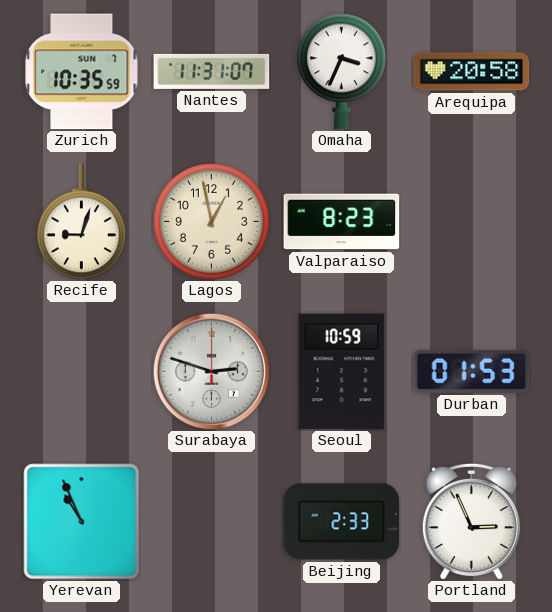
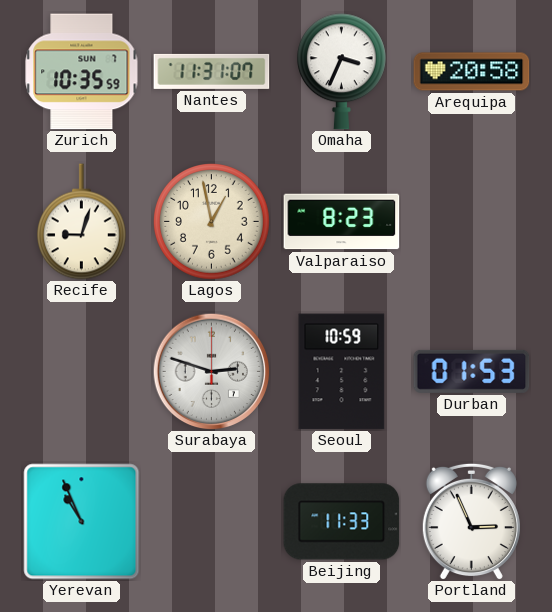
Beijing: 2:33 -> 11:33 (342, 522)
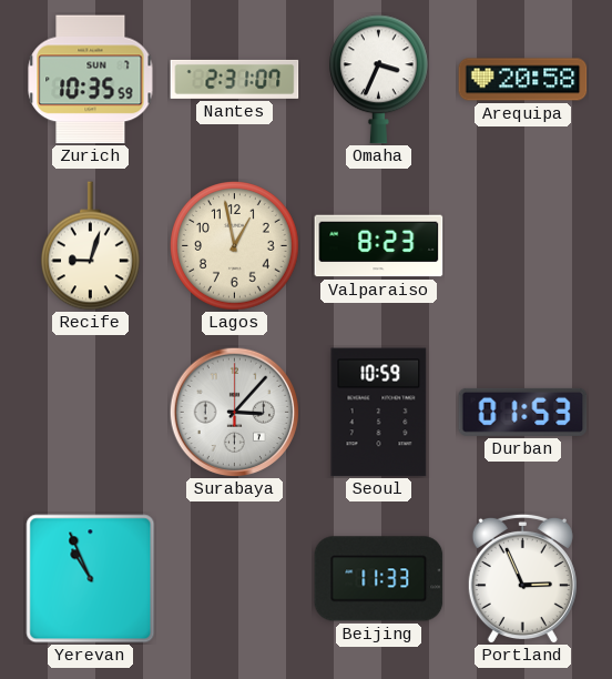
Nantes: 11:31 -> 2:31 (235, 79)
Surabaya: 2:48 -> 3:07 (234, 412)
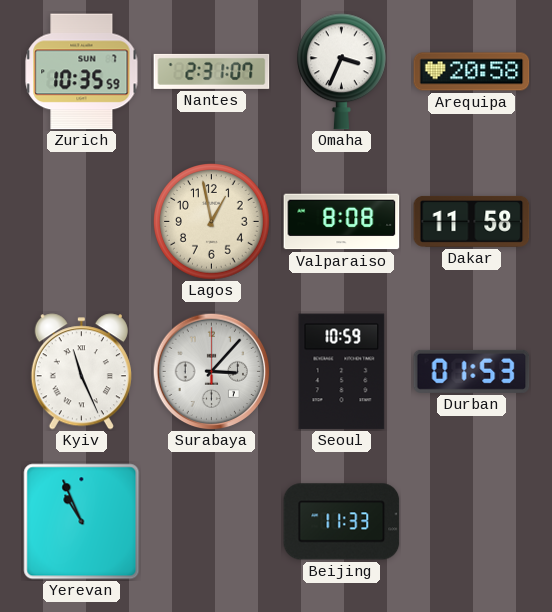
Recife: 9:03 -> none (90, 246)
Valparaiso: 8:23 -> 8:08 (342, 222)
Dakar: none -> 11:58 (472, 221)
Kyiv: none -> 11:26 (81, 372)
Portland: 2:56 -> none (522, 578)
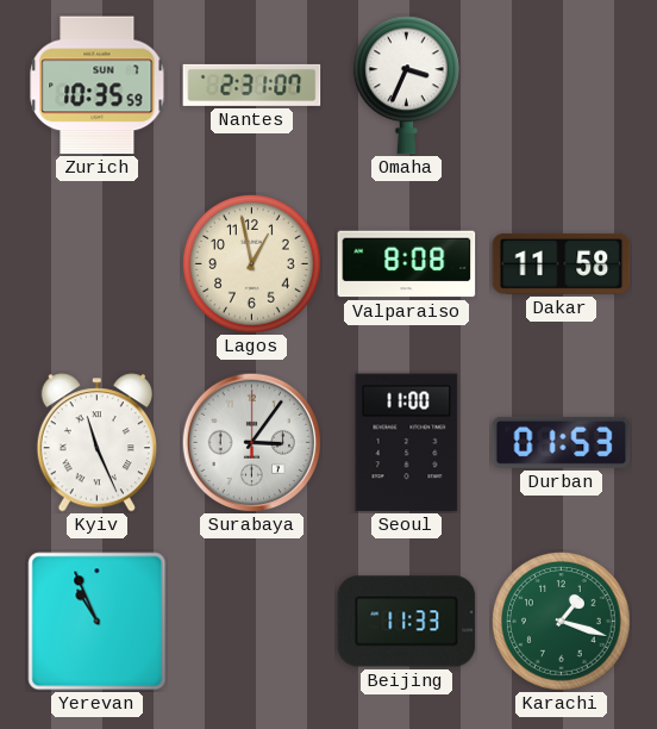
Arequipa: 20:58 -> none (472, 72)
Surabaya: 3:07 -> 3:06 (251, 442)
Seoul: 10:59 -> 11:00 (407, 443)
Karachi: none -> 1:18 (562, 622)
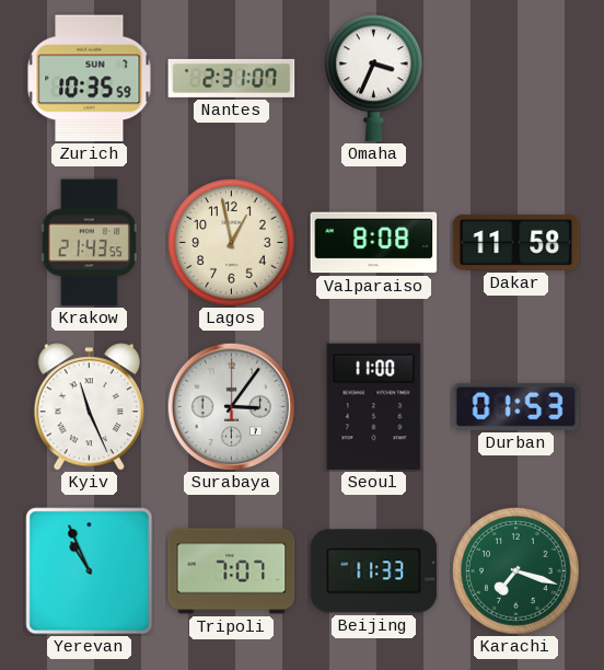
Krakow: none -> 21:43 (90, 243)
Tripoli: none -> 7:07 (232, 571)
Karachi: 1:18 -> 7:18 (516, 571)
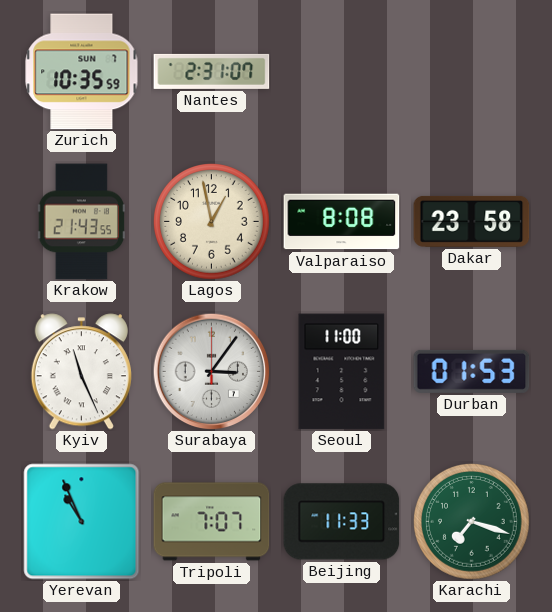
Omaha: 3:34 -> none (373, 79)
Dakar: 11:58 -> 23:58 (472, 221)
